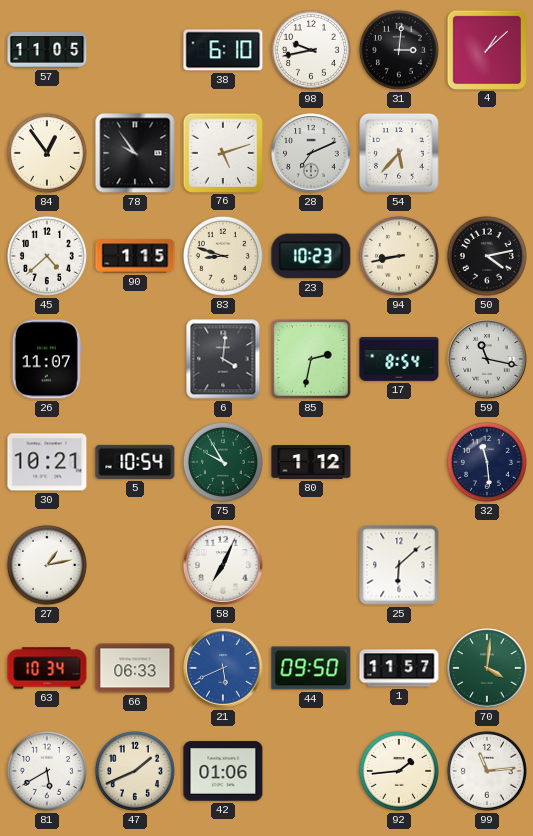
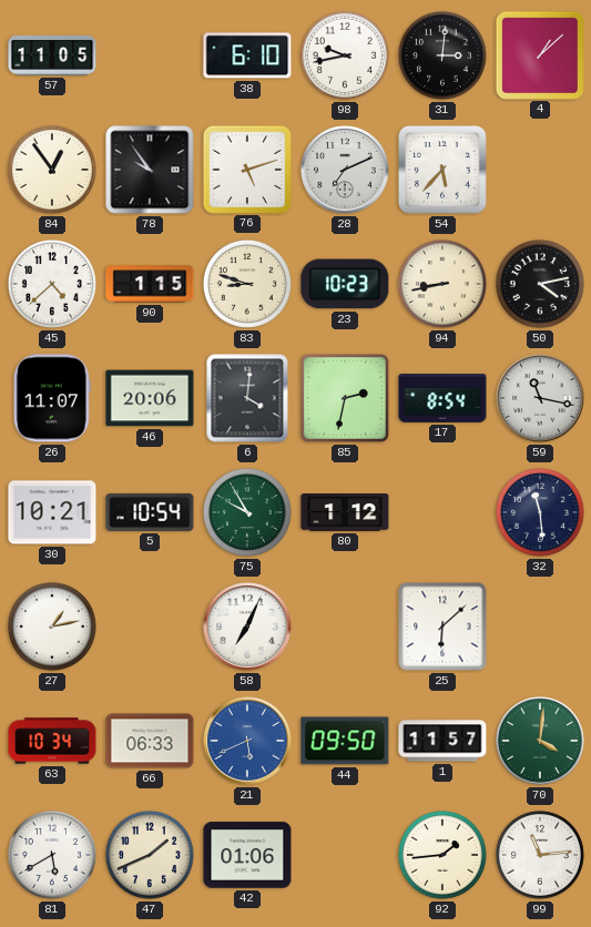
46: none -> 20:06 (150, 398)
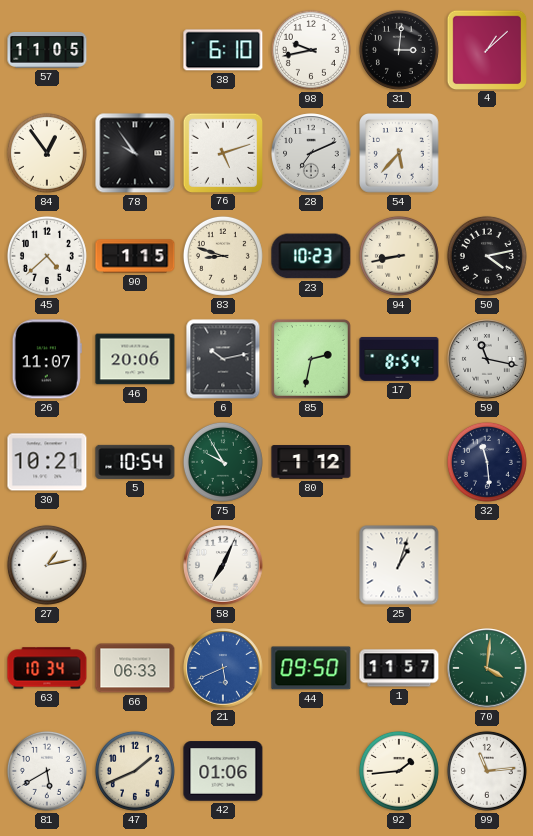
6: 4:01 -> 10:13 (223, 359)
25: 6:08 -> 1:03 (399, 565)
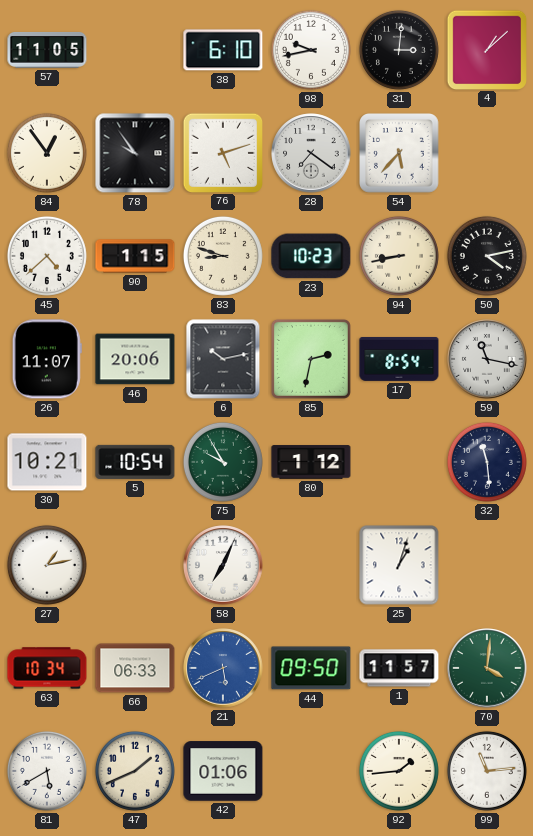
28: 7:11 -> 7:21 (311, 153)
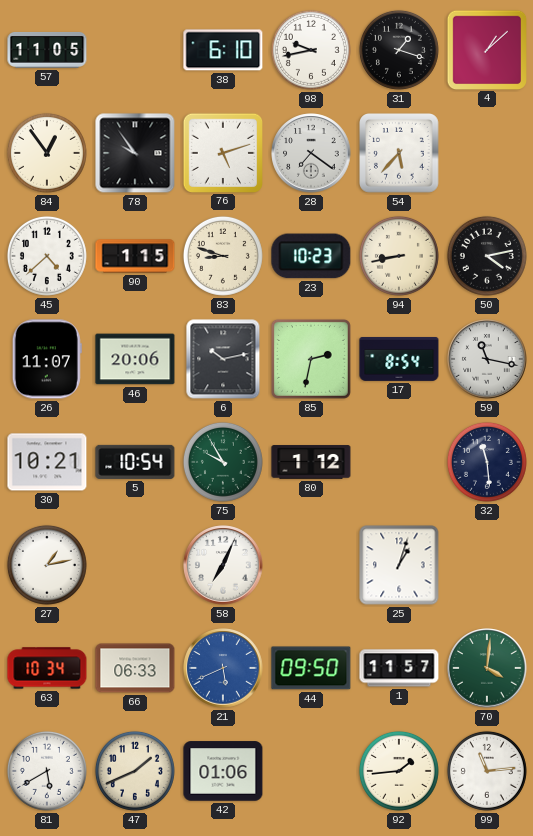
31: 3:01 -> 1:18 (399, 50)
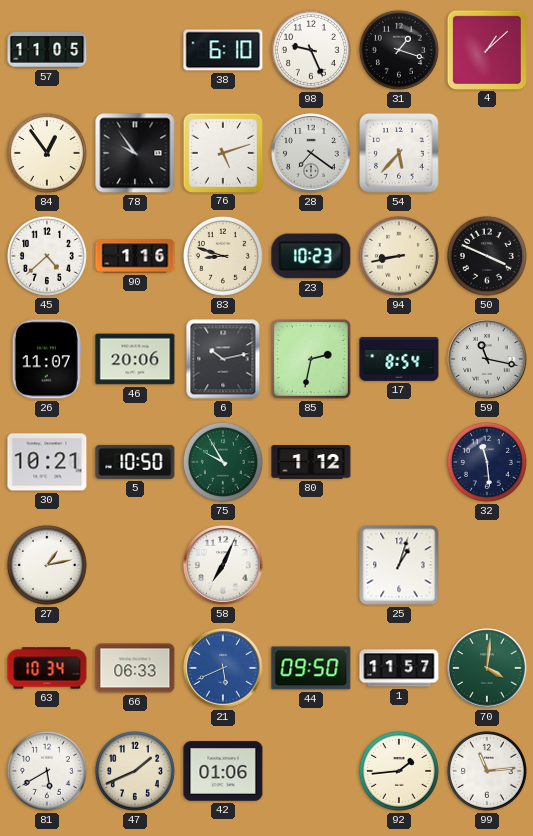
98: 9:43 -> 9:26 (311, 50)
90: 1:15 -> 1:16 (135, 256)
50: 4:13 -> 3:49 (487, 256)
5: 10:54 -> 10:50 (135, 462)
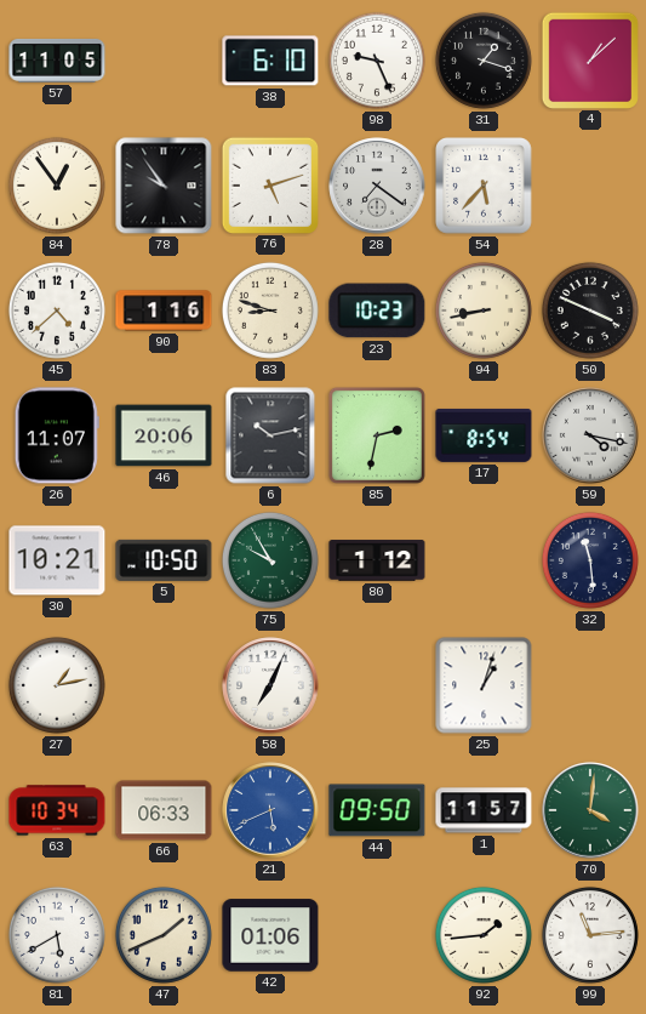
59: 11:17 -> 4:17 (590, 435)
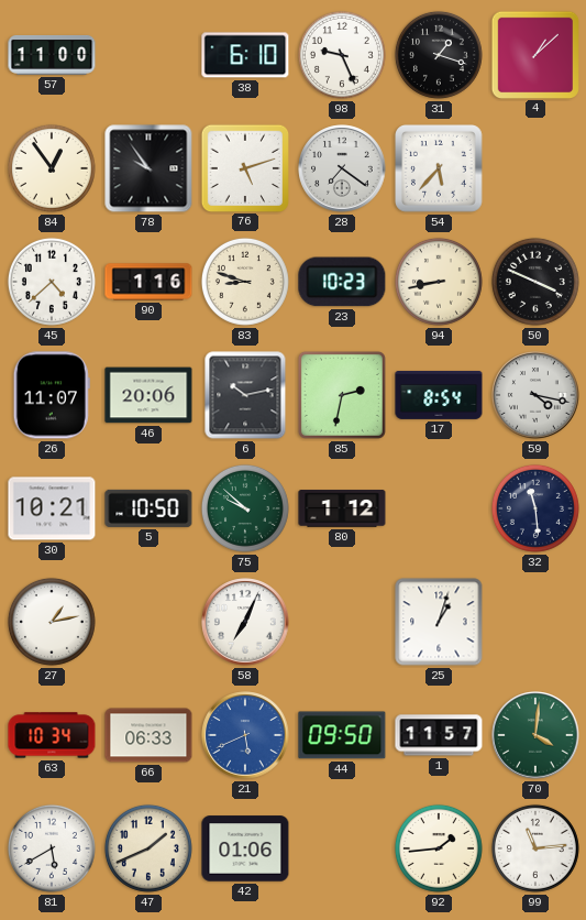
57: 11:05 -> 11:00 (52, 55)
75: 9:55 -> 9:52 (245, 508)
